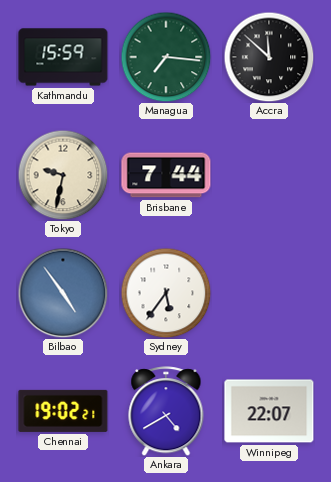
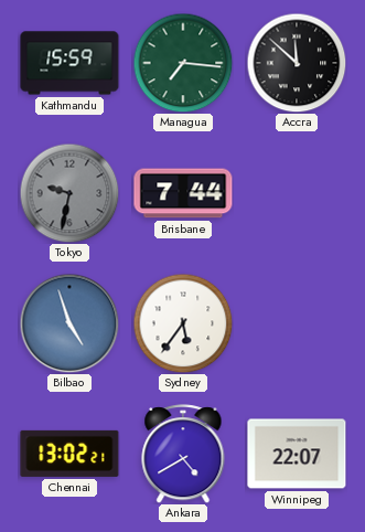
Tokyo dial: cream -> grey (69, 193)
Bilbao: 4:54 -> 4:57 (69, 323)
Chennai: 19:02 -> 13:02 (69, 454)
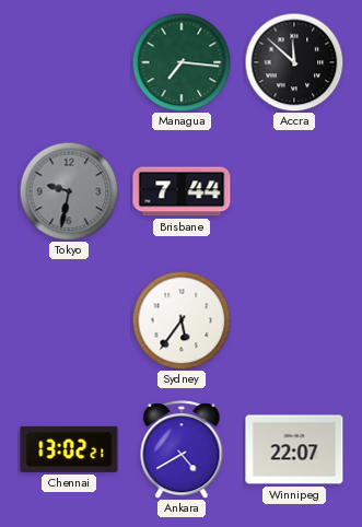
Kathmandu: 15:59 -> none (69, 63)
Bilbao: 4:57 -> none (69, 323)
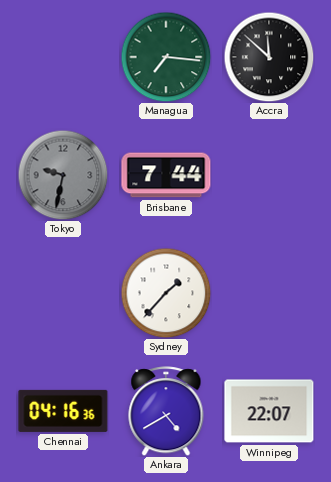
Sydney: 5:36 -> 1:37 (166, 293)
Chennai: 13:02 -> 04:16 (63, 411)
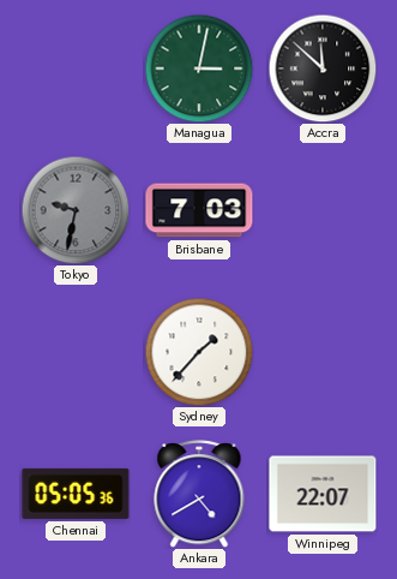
Managua: 7:16 -> 3:02 (199, 68)
Brisbane: 7:44 -> 7:03 (199, 210)
Chennai: 04:16 -> 05:05 (76, 494)
